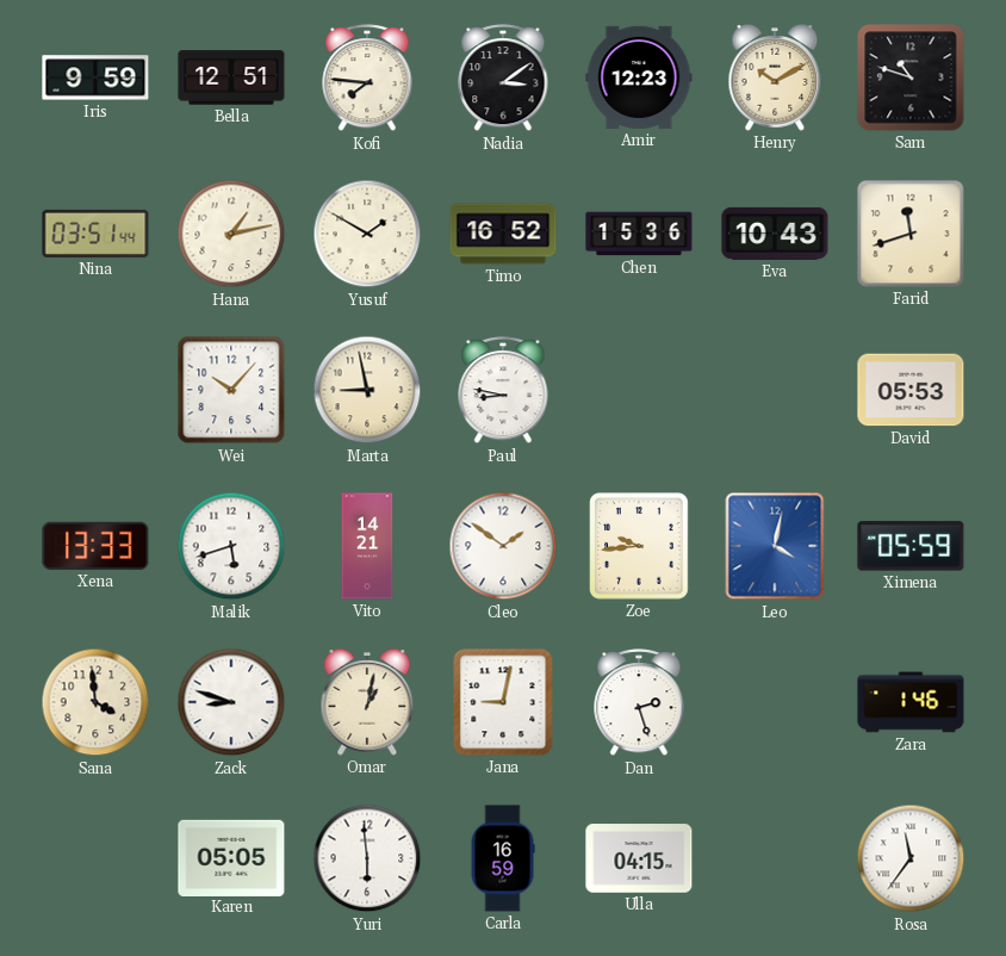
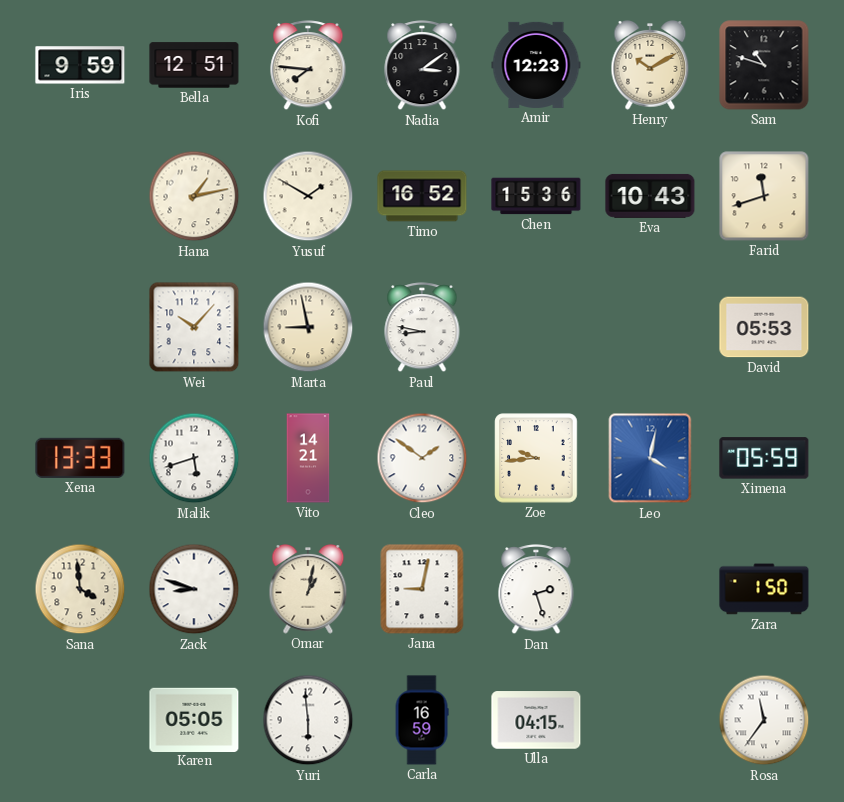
Nina: 03:51 -> none (95, 234)
Zara: 1:46 -> 1:50 (764, 589)
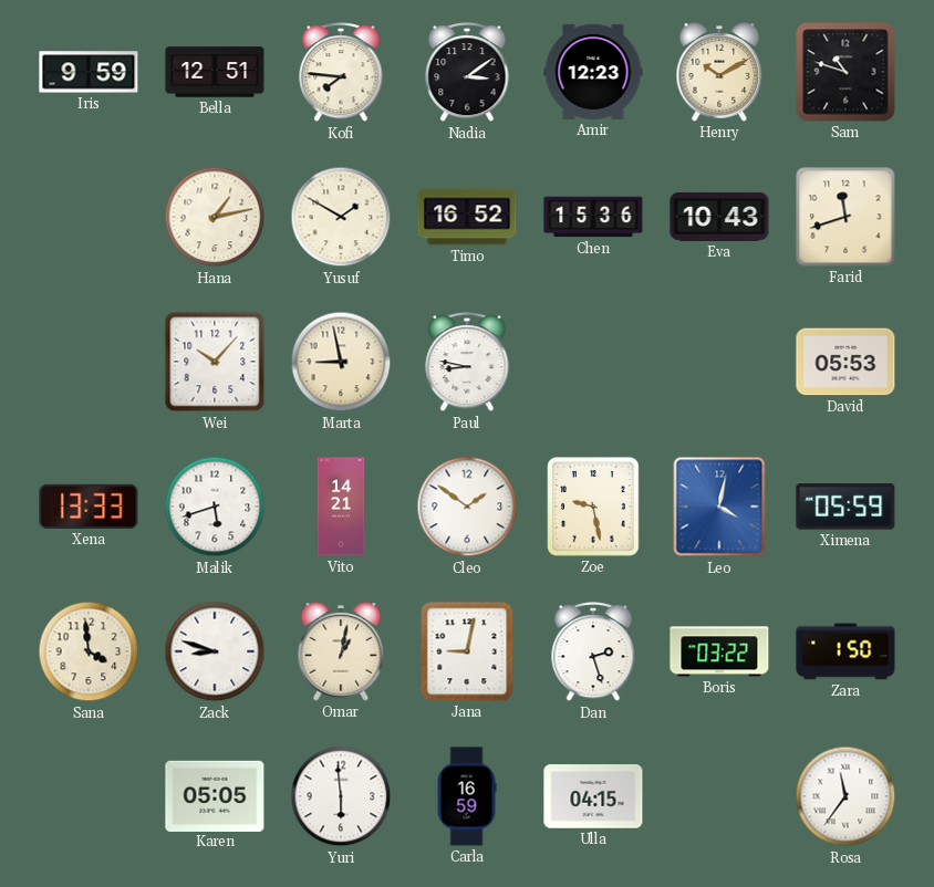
Zoe: 9:44 -> 9:28 (593, 507)
Boris: none -> 03:22 (719, 651)
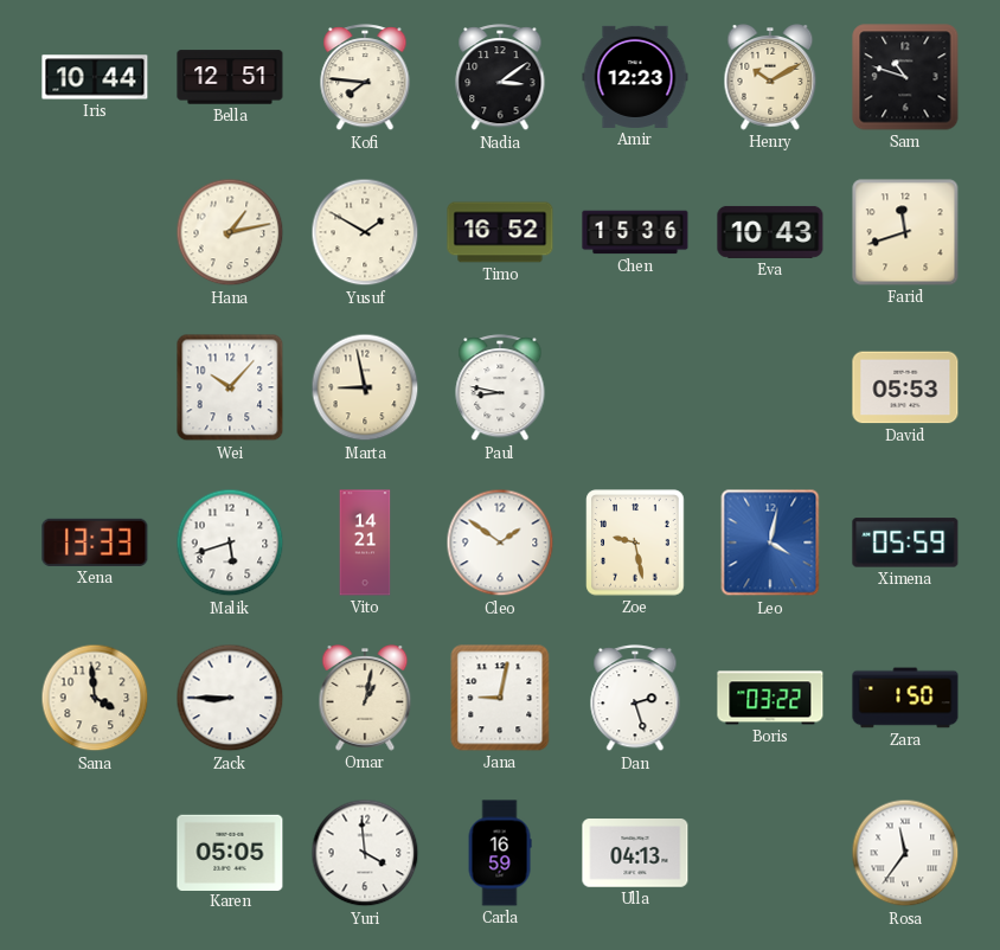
Iris: 9:59 -> 10:44 (95, 77)
Zack: 8:48 -> 8:45 (230, 698)
Yuri: 5:59 -> 3:59 (365, 853)
Ulla: 04:15 -> 04:13 (635, 853)
